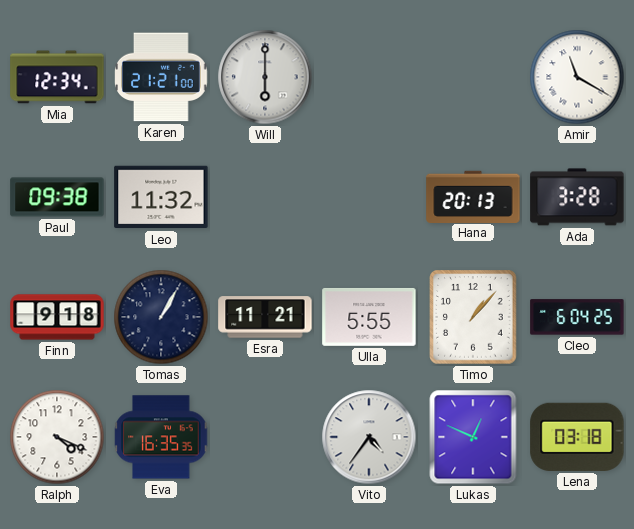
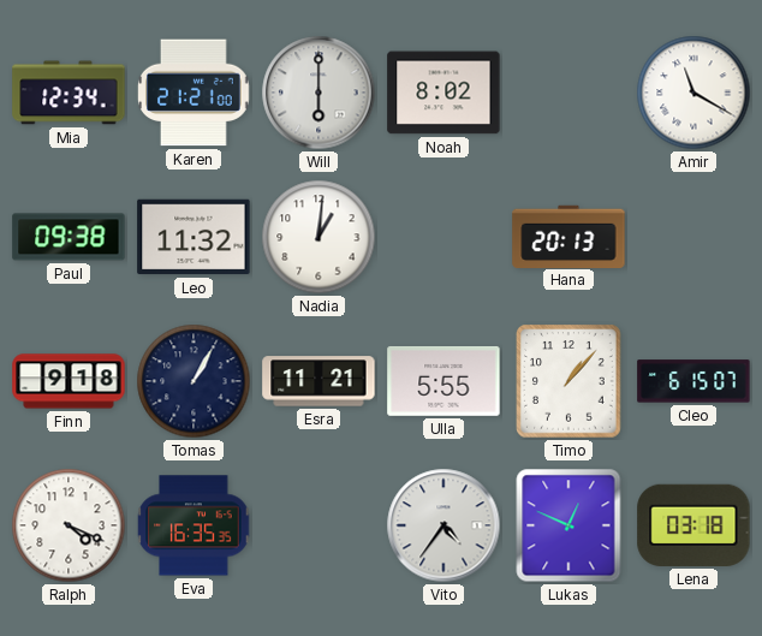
Noah: none -> 8:02 (443, 93)
Nadia: none -> 1:01 (319, 237)
Ada: 3:28 -> none (577, 197)
Cleo: 6:04 -> 6:15 (693, 381)
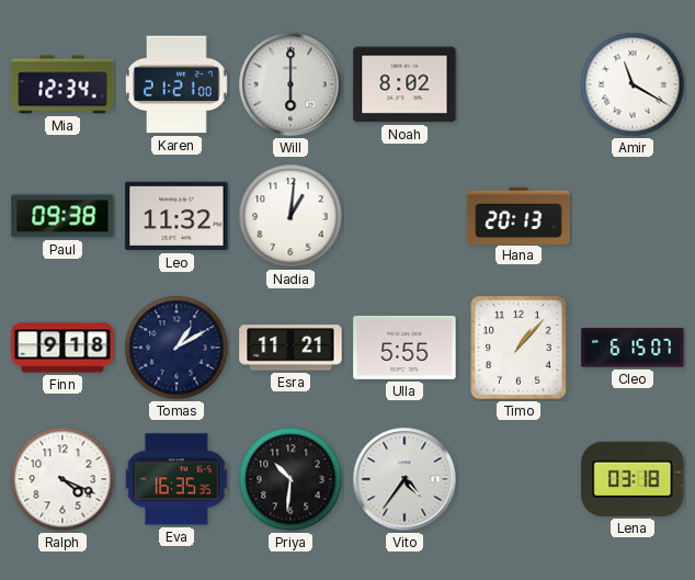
Tomas: 1:05 -> 1:10 (176, 348)
Priya: none -> 10:31 (290, 479)
Lukas: 12:49 -> none (568, 525)
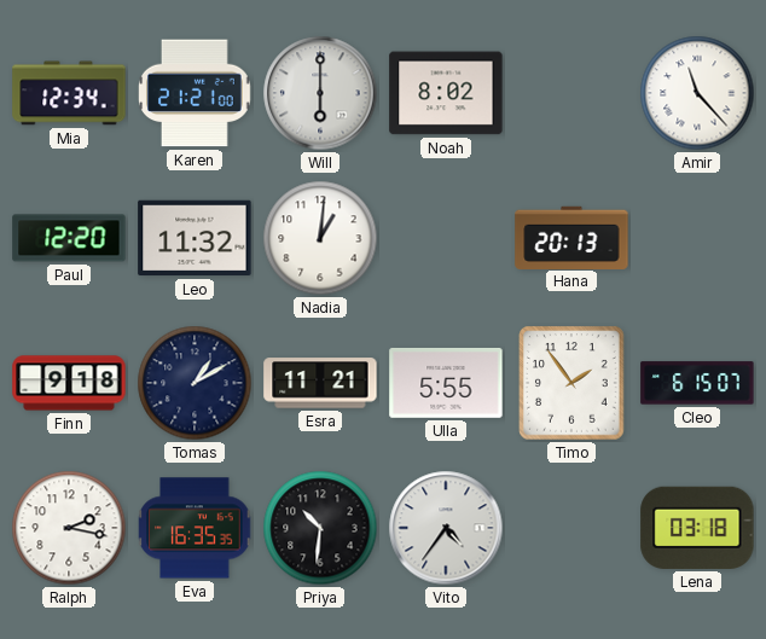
Amir: 11:20 -> 11:23 (697, 93)
Paul: 09:38 -> 12:20 (69, 238)
Timo: 1:07 -> 1:54 (571, 383)
Ralph: 4:19 -> 2:17 (69, 528)
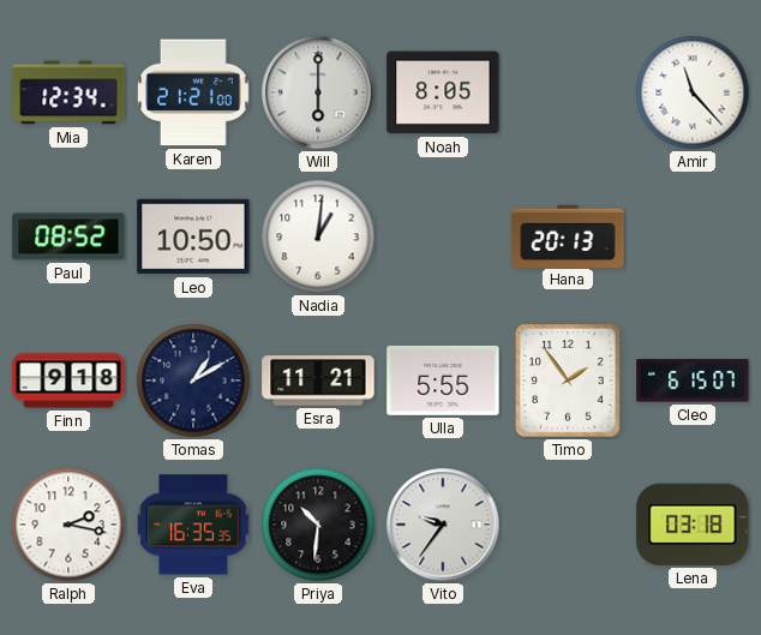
Noah: 8:02 -> 8:05 (443, 92)
Paul: 12:20 -> 08:52 (68, 236)
Leo: 11:32 -> 10:50 (193, 236)
Vito: 4:36 -> 9:36 (443, 525)
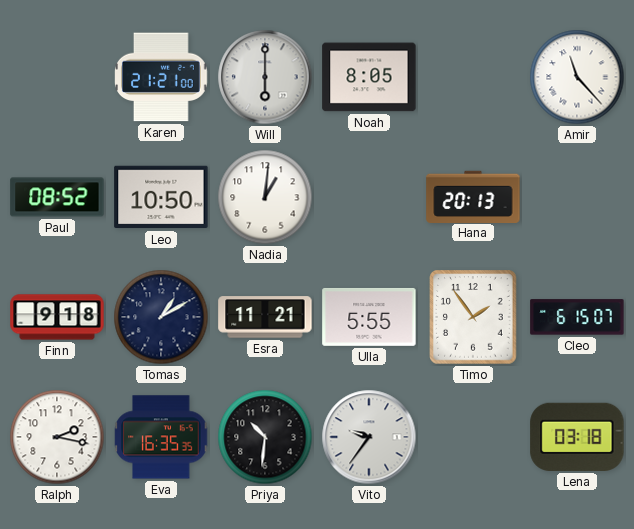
Mia: 12:34 -> none (68, 92)
